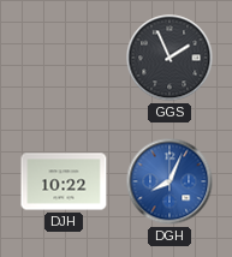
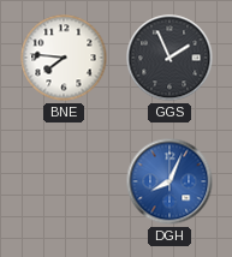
BNE: none -> 7:46 (64, 58)
DJH: 10:22 -> none (64, 181)
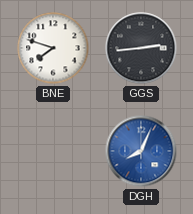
BNE: 7:46 -> 7:48 (53, 48)
GGS: 1:56 -> 2:44 (141, 48)
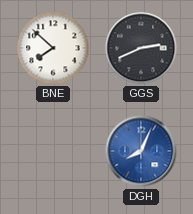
BNE: 7:48 -> 7:52 (53, 48)
GGS: 2:44 -> 2:41 (141, 48)
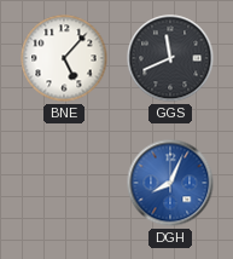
BNE: 7:52 -> 5:07 (64, 58)
GGS: 2:41 -> 11:41 (170, 58)
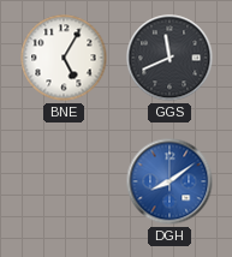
BNE: 5:07 -> 5:05 (64, 58)
DGH: 8:04 -> 8:09 (169, 181)
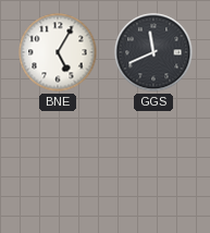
DGH: 8:09 -> none (169, 181)
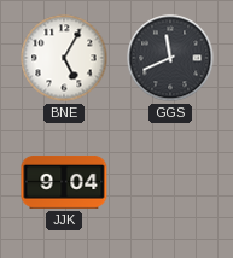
JJK: none -> 9:04 (64, 182)
